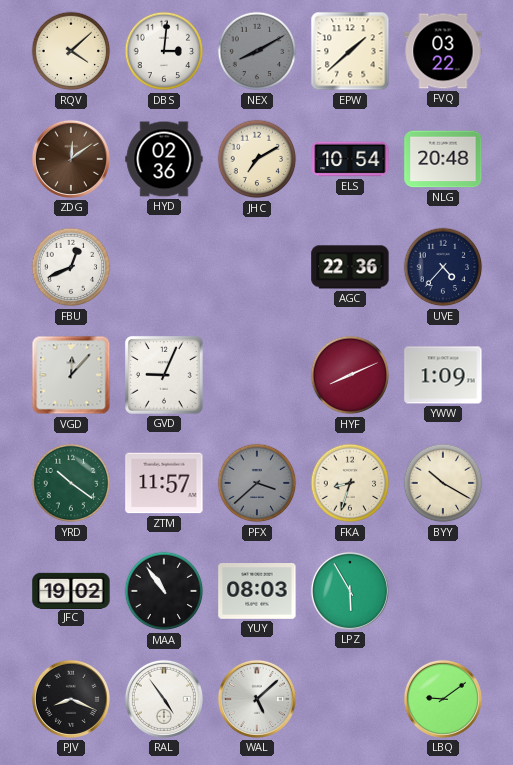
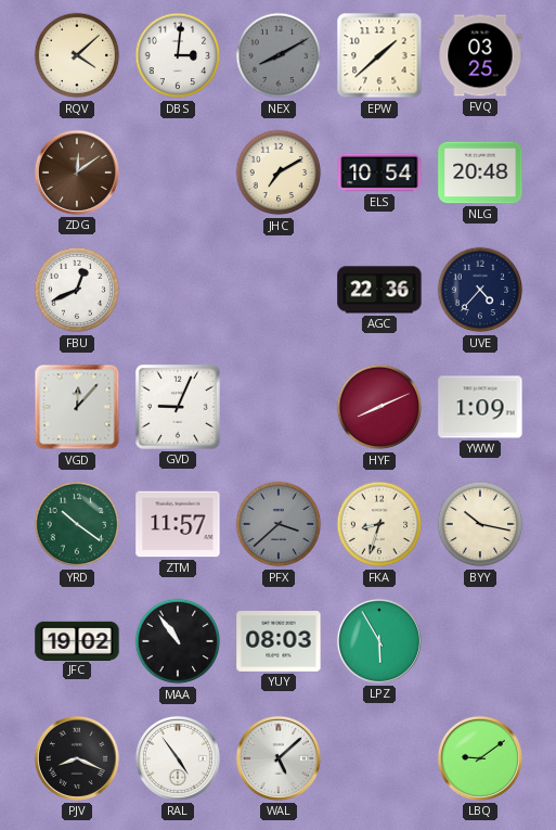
FVQ: 03:22 -> 03:25 (480, 55)
HYD: 02:36 -> none (164, 159)
BYY: 10:20 -> 10:17 (480, 524)
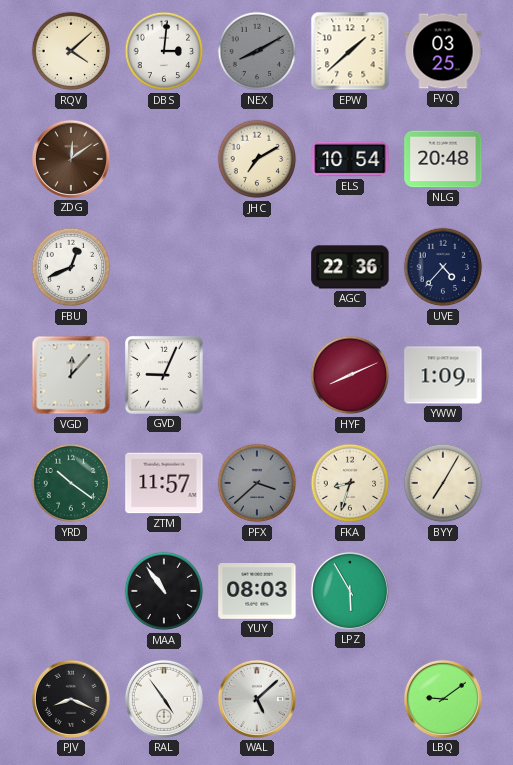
BYY: 10:17 -> 7:05 (443, 483)
JFC: 19:02 -> none (77, 640)
